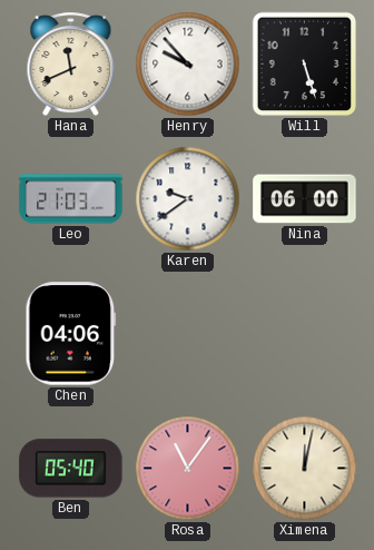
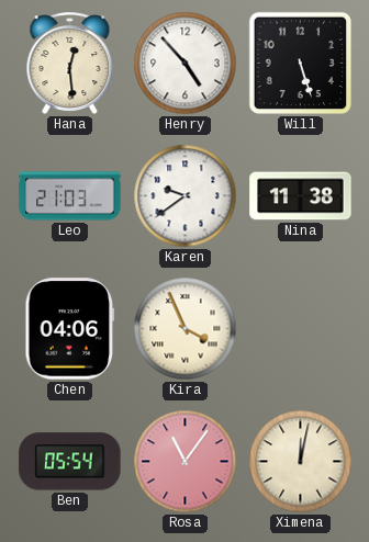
Hana: 11:41 -> 12:29 (70, 63)
Henry: 9:53 -> 4:53 (186, 64)
Nina: 06:00 -> 11:38 (301, 196)
Kira: none -> 3:56 (186, 329)
Ben: 05:40 -> 05:54 (70, 462)
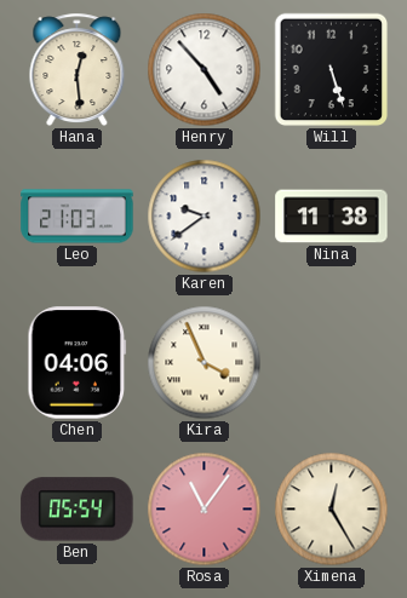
Ximena: 12:02 -> 12:25 (332, 510)
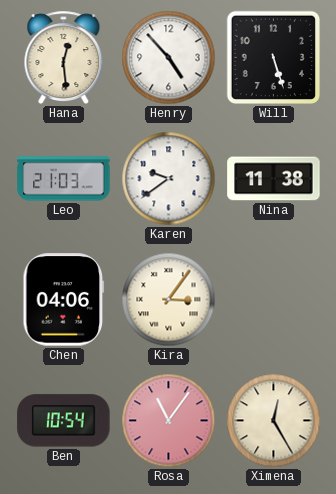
Kira: 3:56 -> 3:06 (169, 300)
Ben: 05:54 -> 10:54 (64, 421)
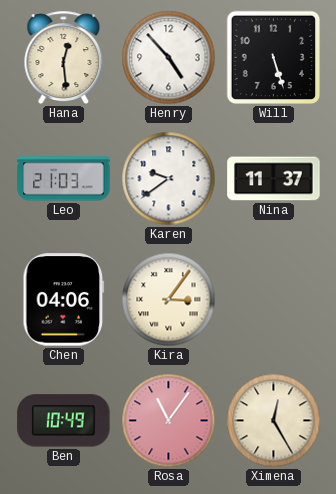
Nina: 11:38 -> 11:37 (274, 179)
Ben: 10:54 -> 10:49 (64, 421)
